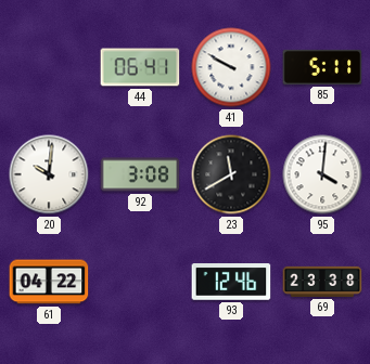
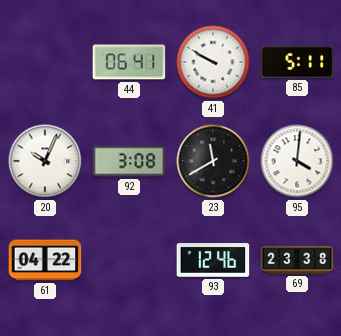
20: 10:01 -> 10:04 (45, 161)
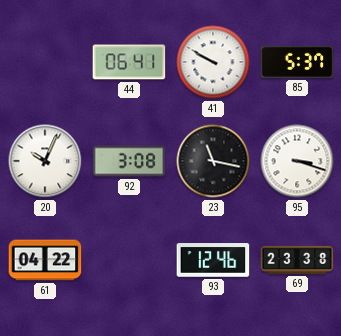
85: 5:11 -> 5:37 (297, 62)
23: 11:40 -> 11:17 (213, 161)
95: 4:01 -> 3:18 (297, 161)
